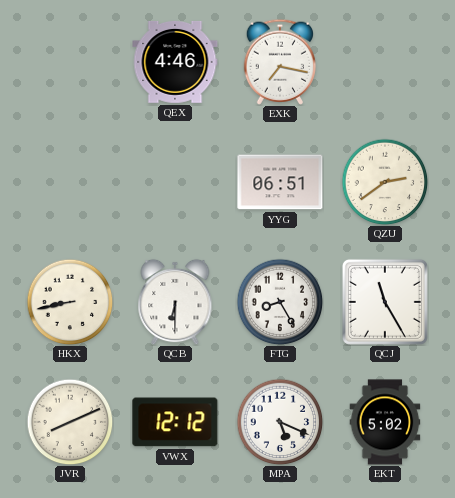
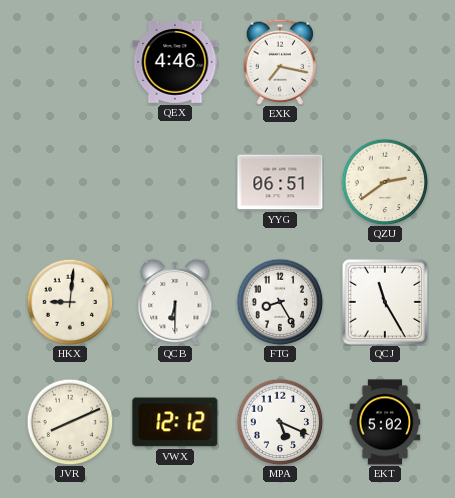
HKX: 8:43 -> 9:01 (70, 302)
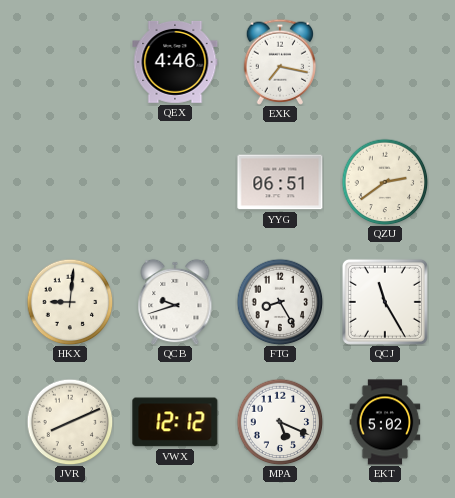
QCB: 6:30 -> 9:42 (175, 302)
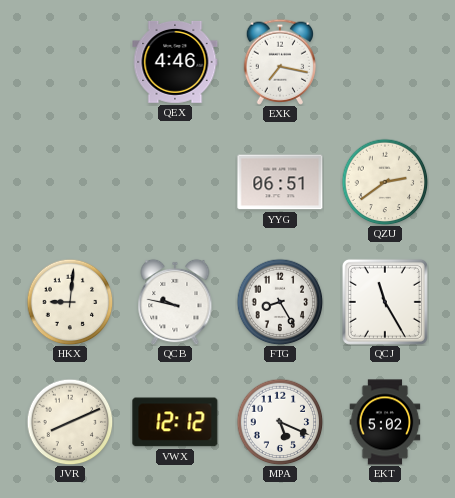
QCB: 9:42 -> 9:47 (175, 302)
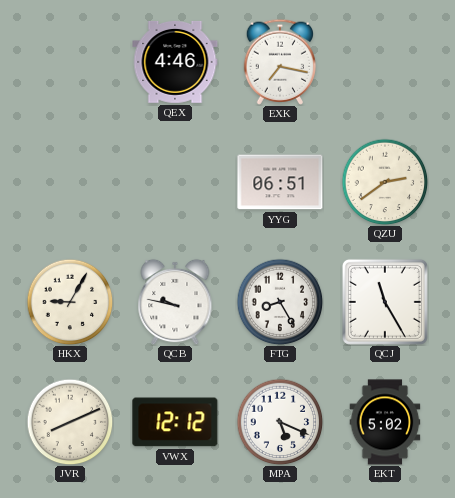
HKX: 9:01 -> 9:05 (70, 302)
